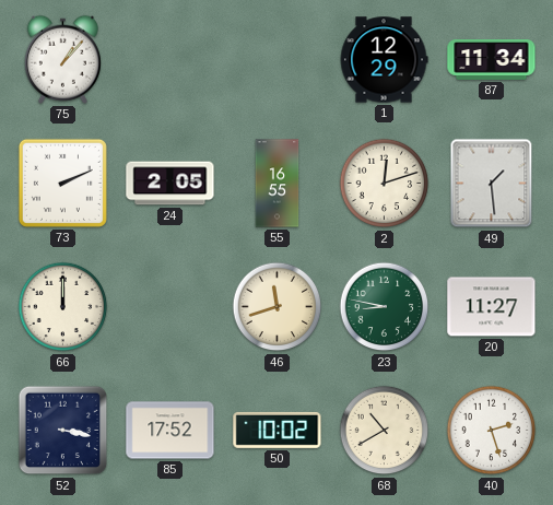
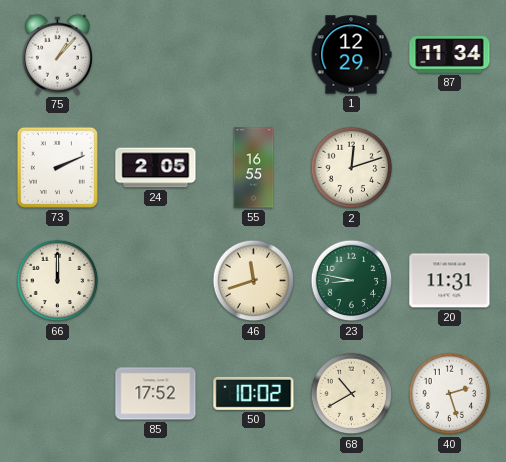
49: 1:29 -> none (492, 184)
20: 11:27 -> 11:31 (450, 281)
52: 3:17 -> none (63, 431)
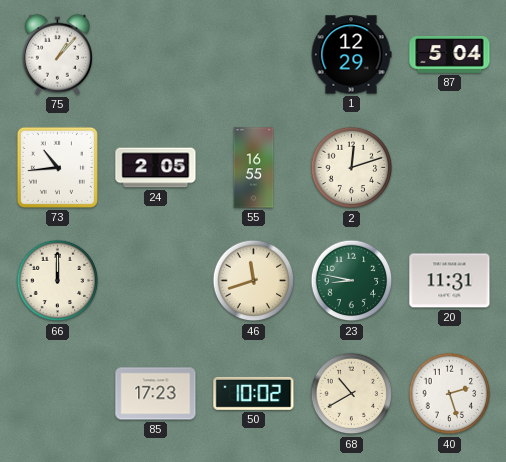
87: 11:34 -> 5:04 (450, 55)
73: 2:11 -> 10:44 (57, 167)
85: 17:52 -> 17:23 (156, 394)
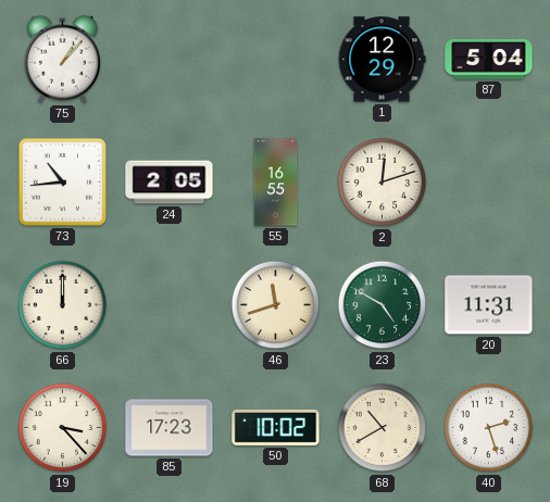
23: 8:47 -> 4:50 (383, 305)
19: none -> 3:23 (63, 428)
